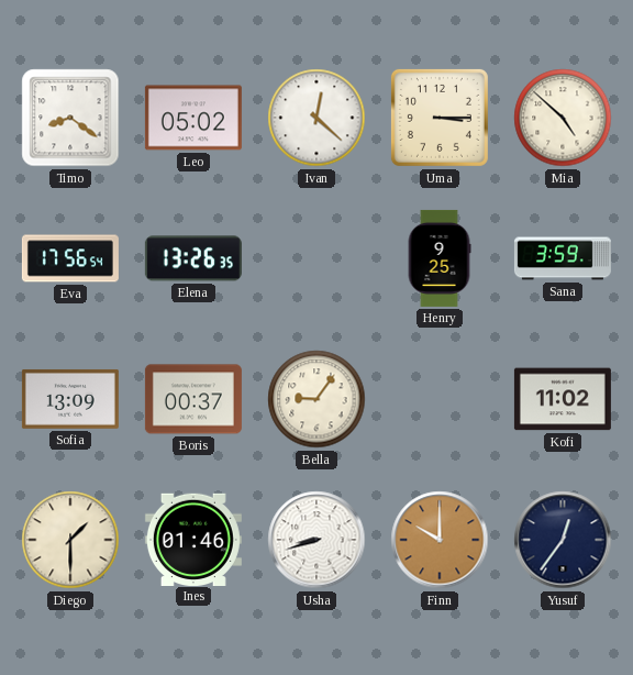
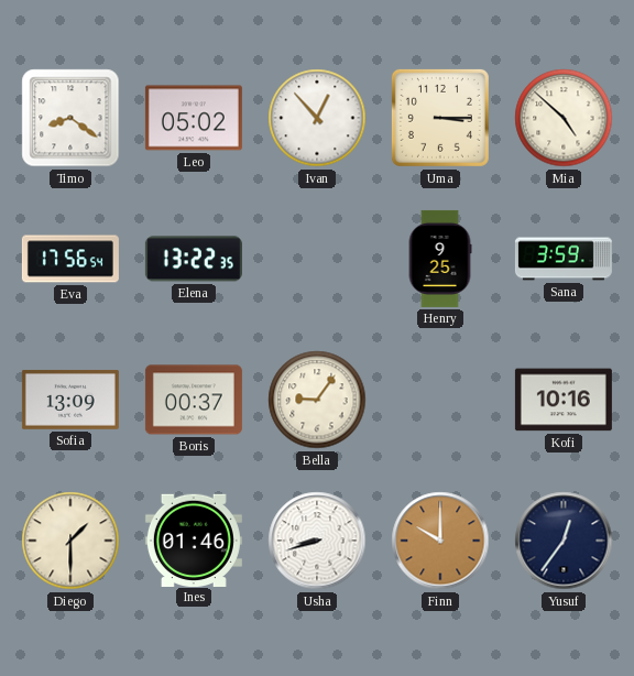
Ivan: 12:22 -> 12:53 (317, 118)
Elena: 13:26 -> 13:22 (194, 259)
Kofi: 11:02 -> 10:16 (564, 400)
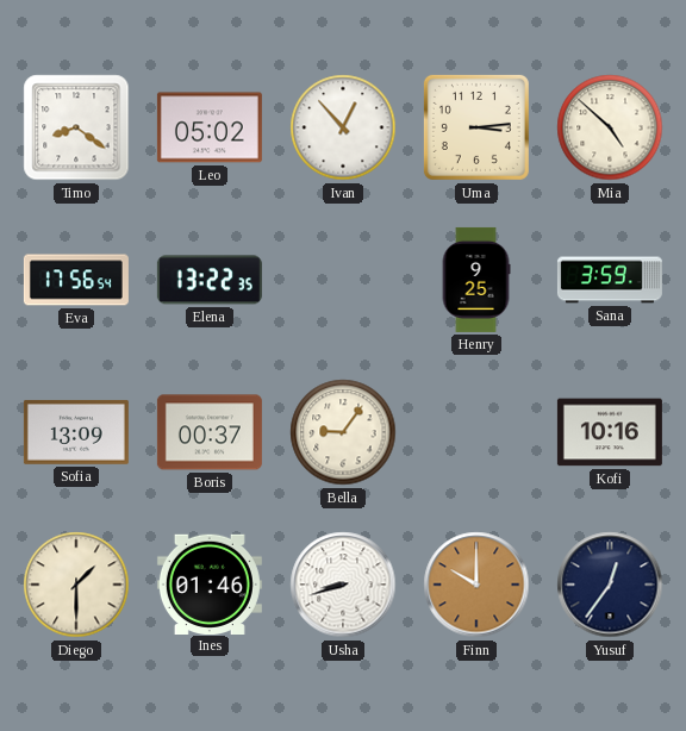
Uma: 3:15 -> 3:14 (476, 127)
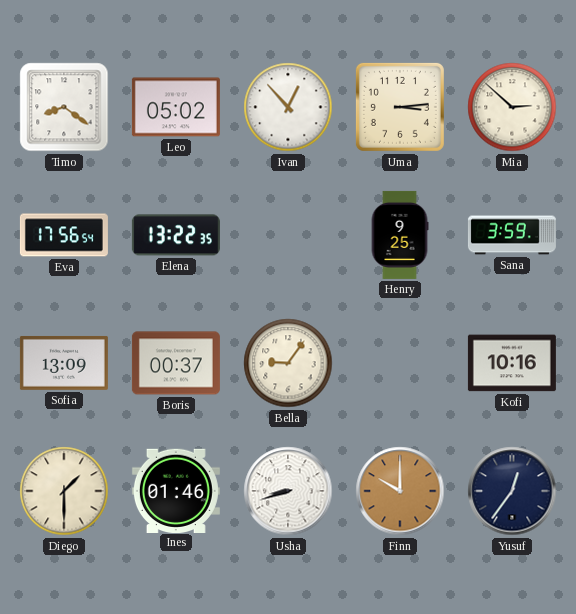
Mia: 4:52 -> 2:52 (512, 107)
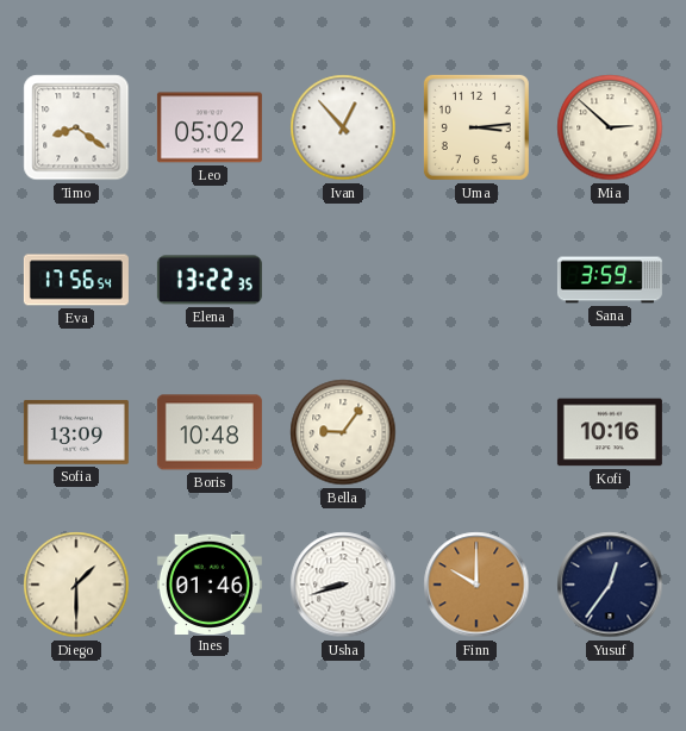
Henry: 9:25 -> none (400, 235)
Boris: 00:37 -> 10:48 (210, 432)
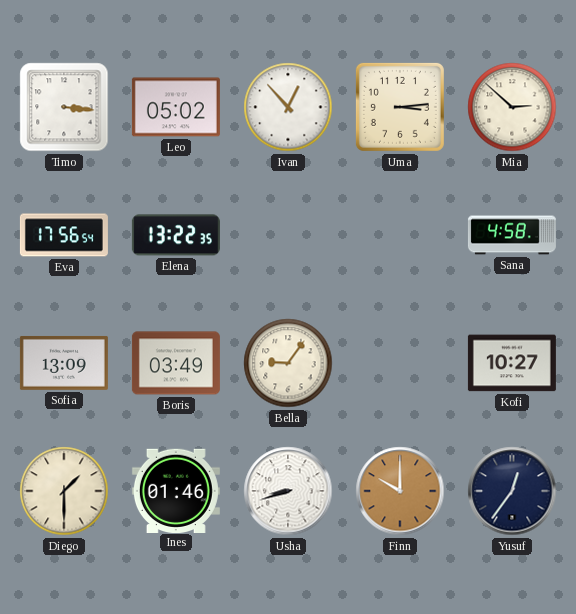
Timo: 8:21 -> 3:16 (64, 107)
Sana: 3:59 -> 4:58 (512, 235)
Boris: 10:48 -> 03:49 (176, 363)
Kofi: 10:16 -> 10:27 (512, 363)
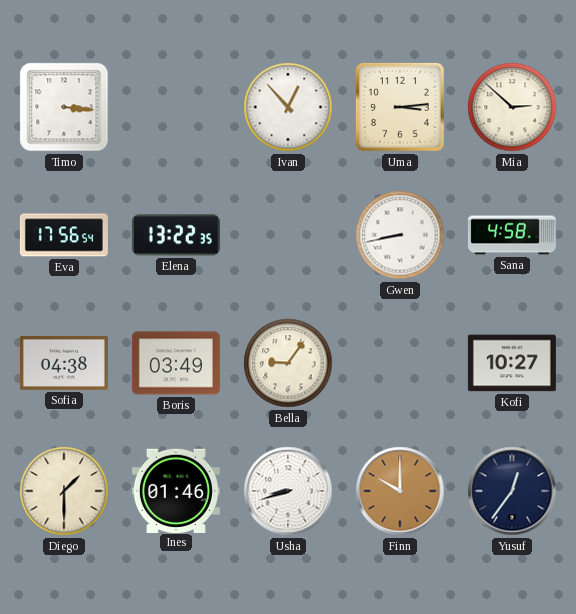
Leo: 05:02 -> none (176, 107)
Gwen: none -> 8:43 (400, 235)
Sofia: 13:09 -> 04:38 (64, 363)
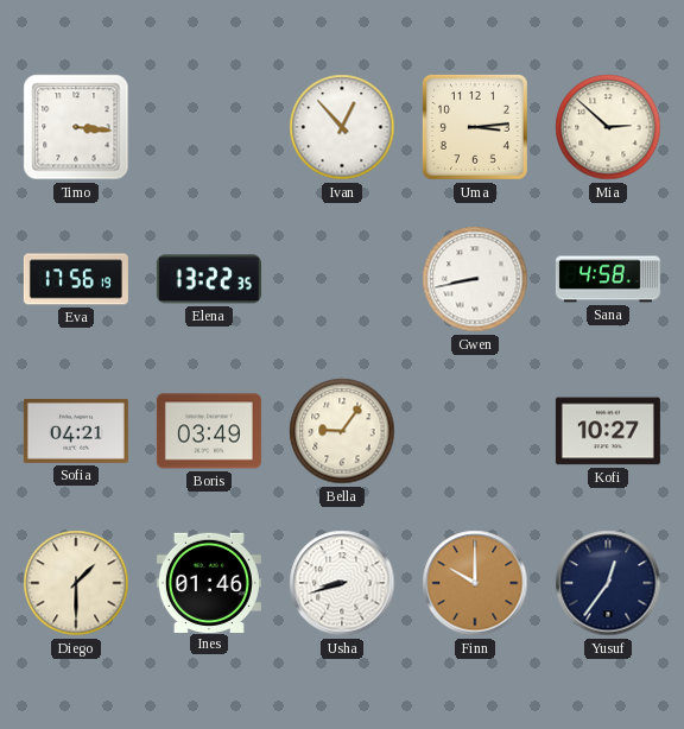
Eva: 17:56:54 -> 17:56:19 (76, 279)
Sofia: 04:38 -> 04:21 (76, 431)
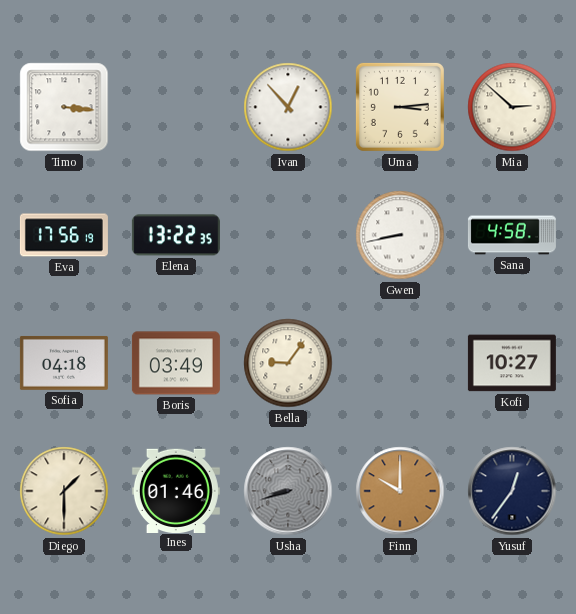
Sofia: 04:21 -> 04:18 (64, 363)
Usha dial: white -> grey (288, 491)
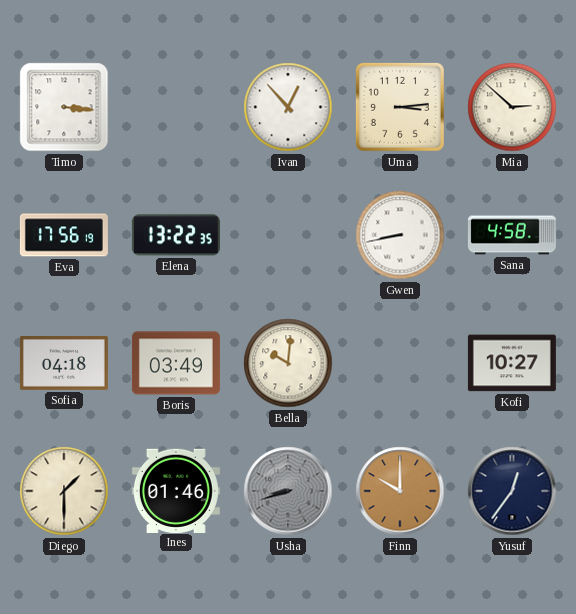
Bella: 9:06 -> 10:01 (288, 363)
